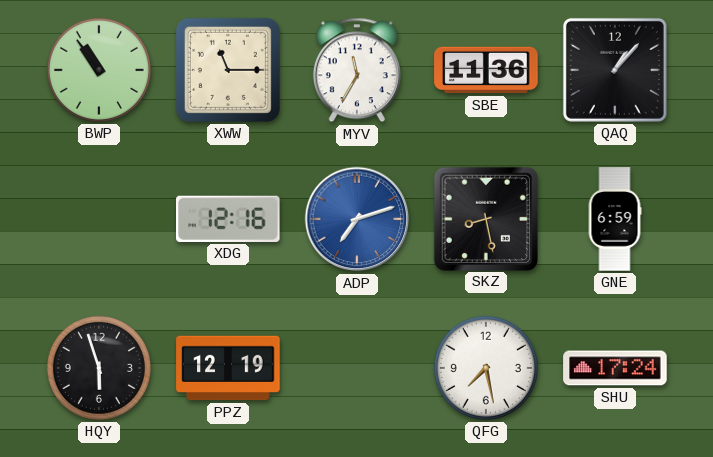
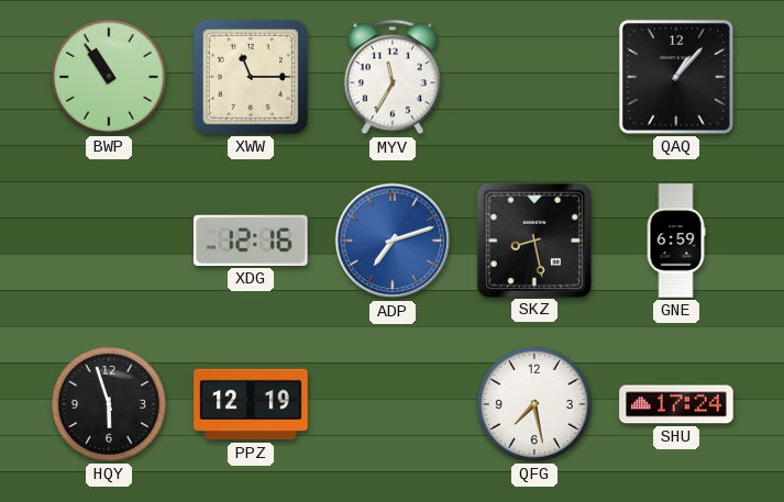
SBE: 11:36 -> none (486, 70)
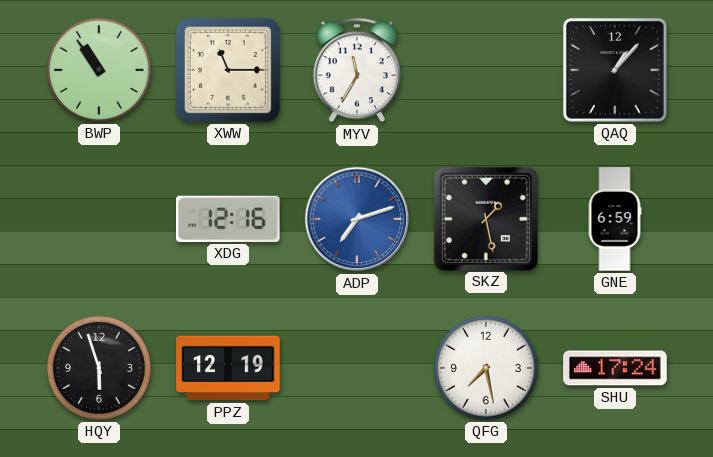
SKZ: 8:28 -> 1:28 (485, 218)
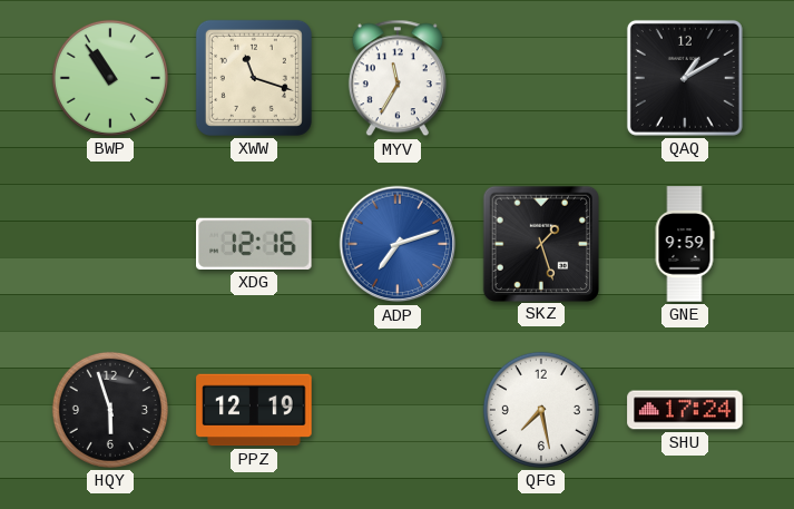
XWW: 11:15 -> 11:18 (254, 78)
QAQ: 1:07 -> 1:10 (685, 78)
SKZ: 1:28 -> 1:27 (540, 243)
GNE: 6:59 -> 9:59 (685, 244)
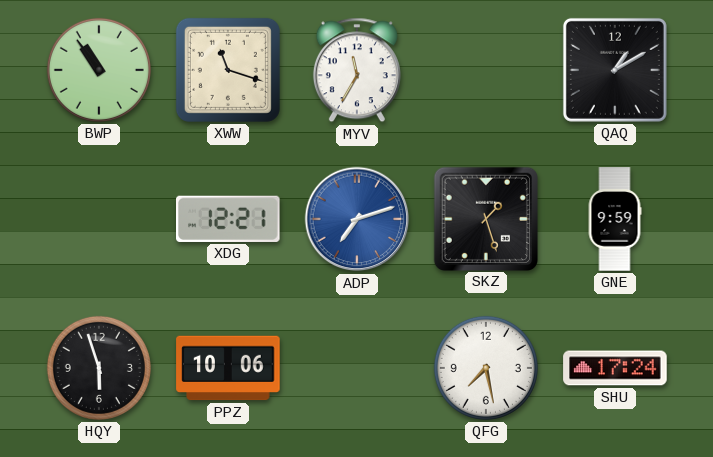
XDG: 12:16 -> 12:21 (229, 219)
PPZ: 12:19 -> 10:06 (228, 368)
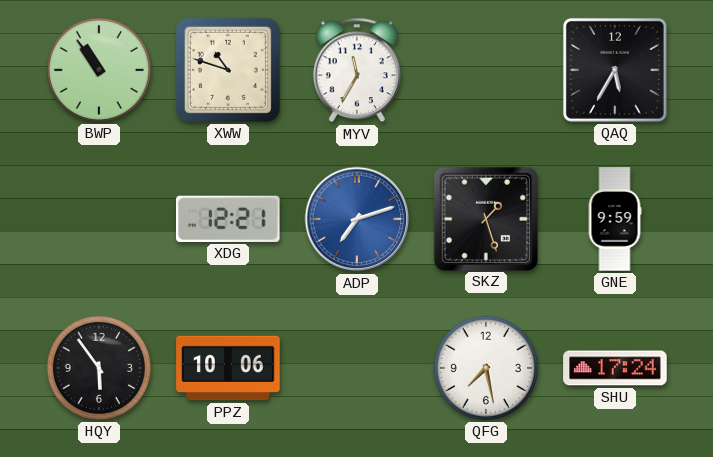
XWW: 11:18 -> 10:48 (228, 70)
QAQ: 1:10 -> 5:35 (615, 70)
HQY: 5:57 -> 5:54 (99, 368)
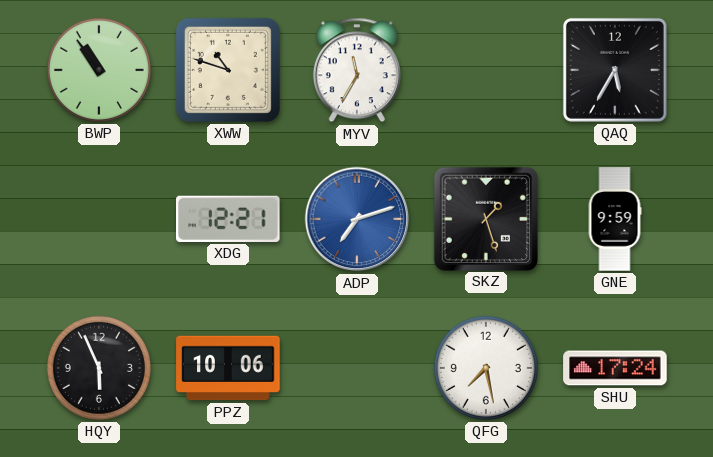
HQY: 5:54 -> 5:56 (99, 368)
